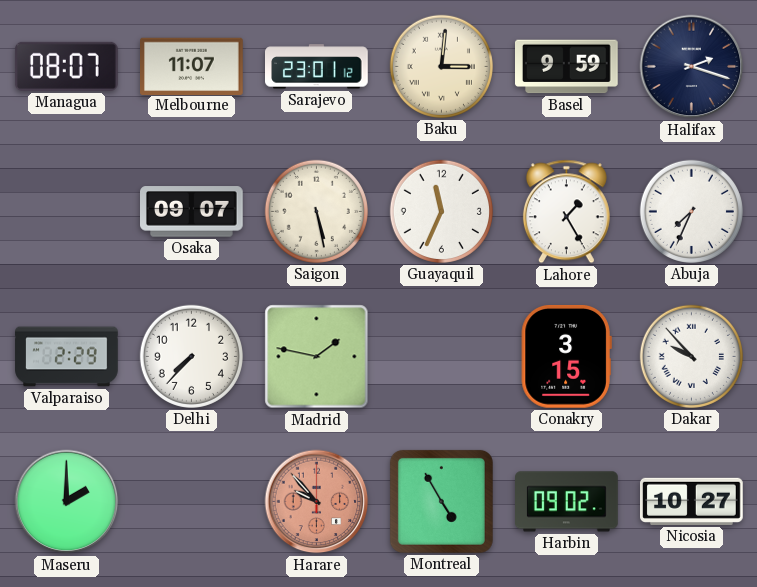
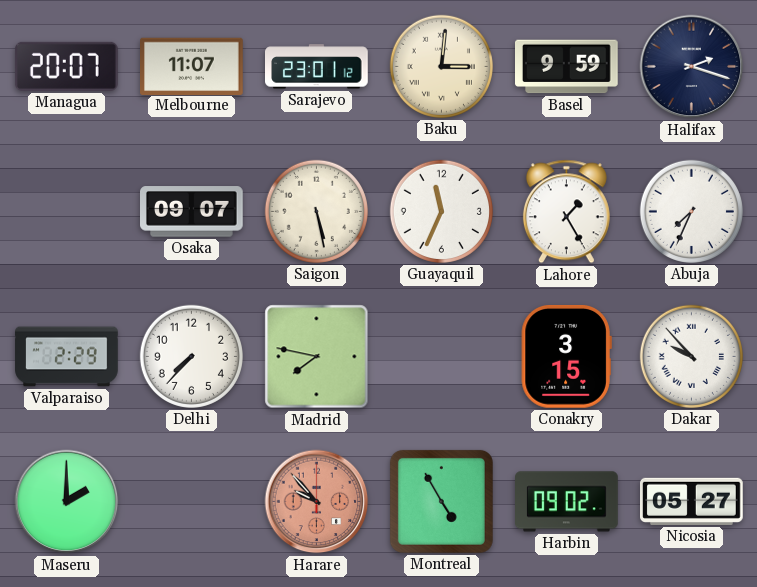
Managua: 08:07 -> 20:07 (66, 66)
Madrid: 1:47 -> 7:47 (317, 357)
Nicosia: 10:27 -> 05:27 (692, 501)
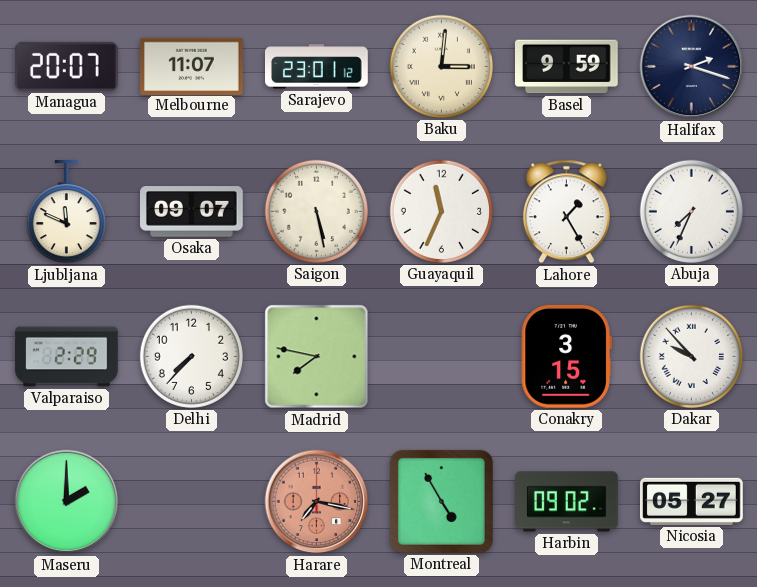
Ljubljana: none -> 11:49 (66, 213)
Harare: 9:53 -> 7:17 (317, 502)
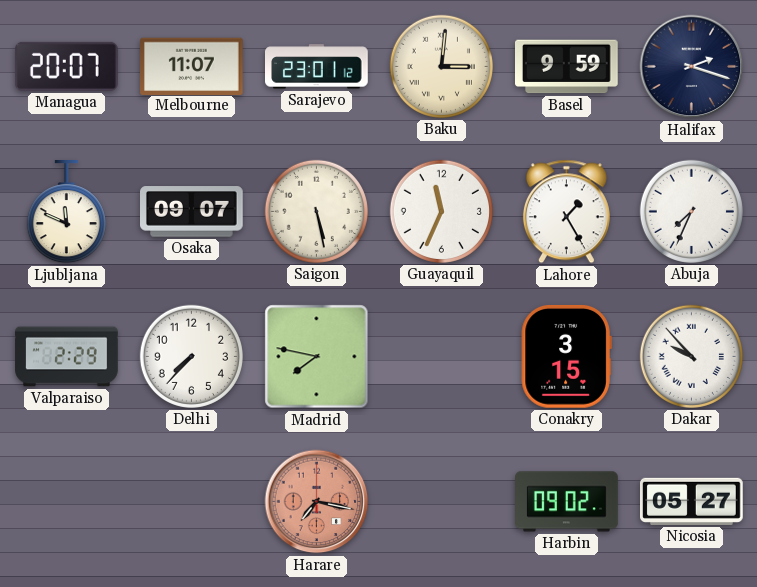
Maseru: 2:00 -> none (67, 502)
Montreal: 4:55 -> none (441, 501)
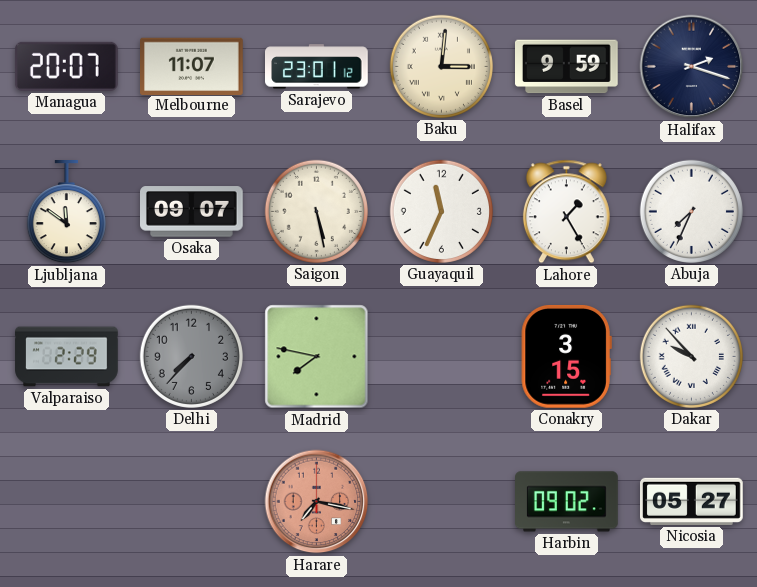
Ljubljana: 11:49 -> 11:51 (66, 213)
Delhi dial: white -> grey (191, 356)
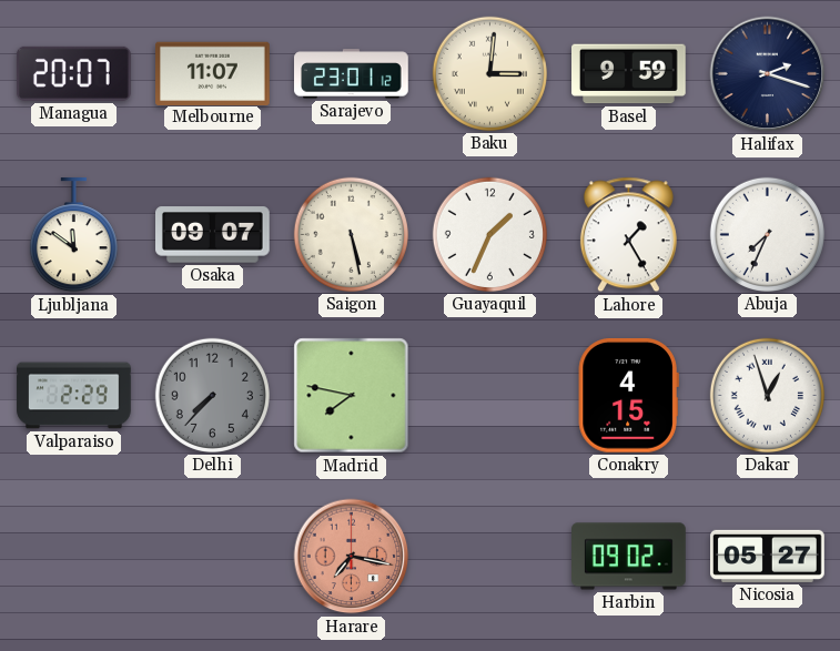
Guayaquil: 11:34 -> 1:34 (489, 234)
Conakry: 3:15 -> 4:15 (628, 395)
Dakar: 9:53 -> 12:57 (767, 395)
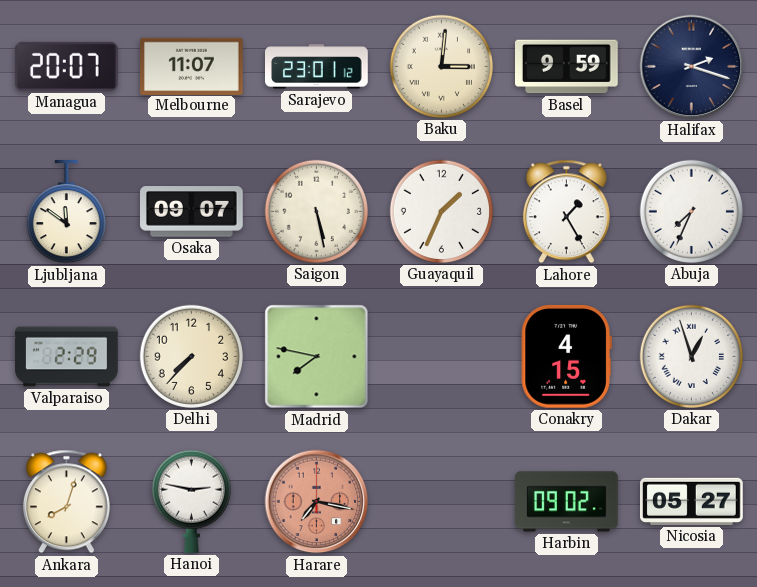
Delhi dial: grey -> cream (191, 356)
Ankara: none -> 8:03 (66, 502)
Hanoi: none -> 2:47 (191, 501)
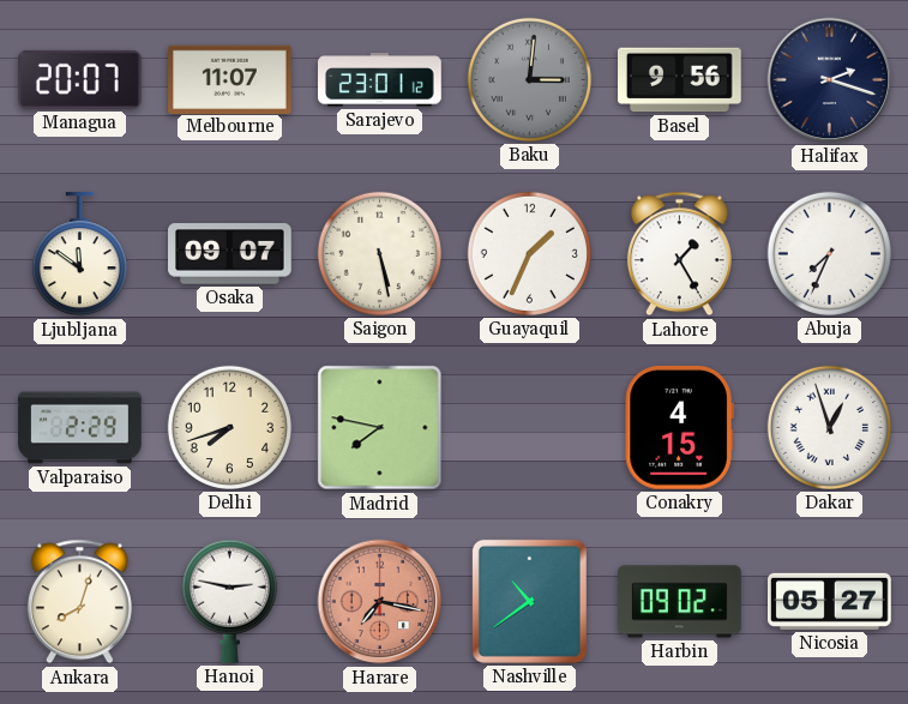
Baku dial: cream -> grey (529, 79)
Basel: 9:59 -> 9:56 (680, 80)
Delhi: 7:37 -> 7:42 (229, 427)
Nashville: none -> 10:39 (529, 601)
